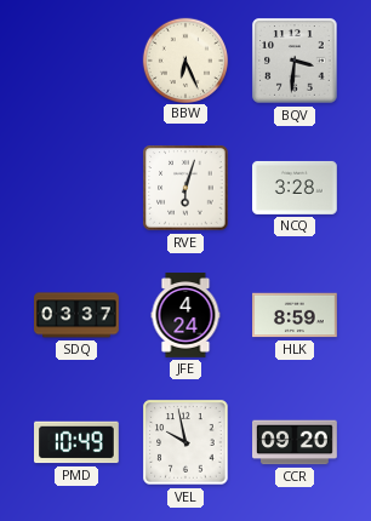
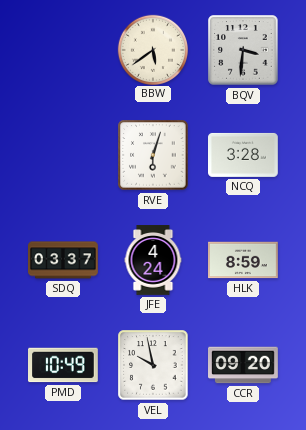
BBW: 6:26 -> 5:39 (152, 49)
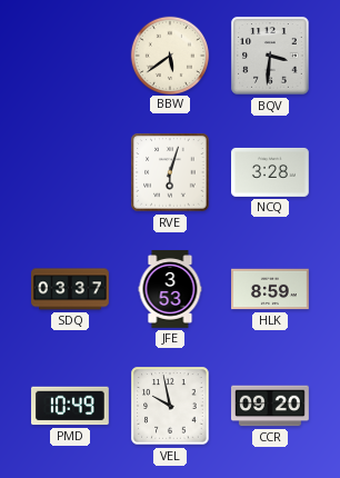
JFE: 4:24 -> 3:53 (170, 289)
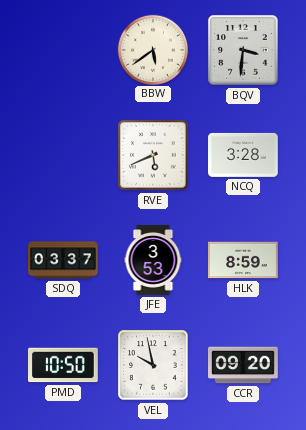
RVE: 6:03 -> 5:41 (153, 155)
PMD: 10:49 -> 10:50 (64, 365)
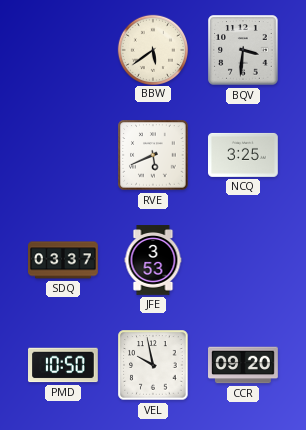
NCQ: 3:28 -> 3:25 (244, 155)
HLK: 8:59 -> none (244, 260)
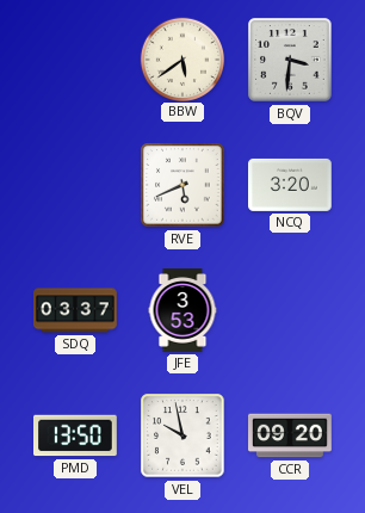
NCQ: 3:25 -> 3:20 (291, 185)
PMD: 10:50 -> 13:50 (76, 435)
